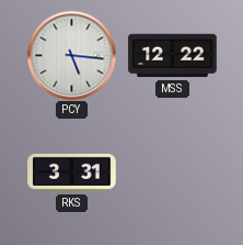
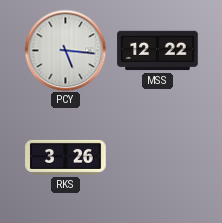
RKS: 3:31 -> 3:26 (66, 157)
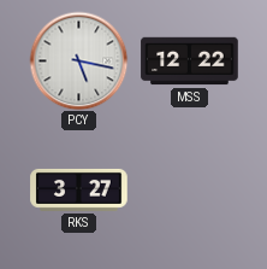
PCY: 5:16 -> 5:17 (78, 60)
RKS: 3:26 -> 3:27 (79, 189)
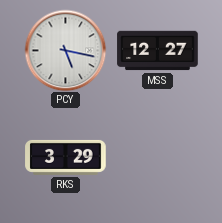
MSS: 12:22 -> 12:27 (158, 51)
RKS: 3:27 -> 3:29 (66, 157)
